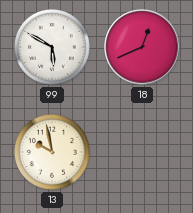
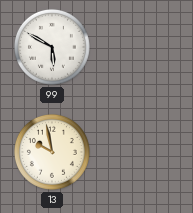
18: 12:41 -> none (142, 47)
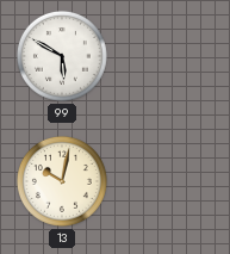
13: 9:58 -> 10:02 (62, 181)
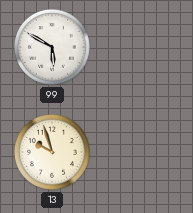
13: 10:02 -> 9:57 (52, 152)
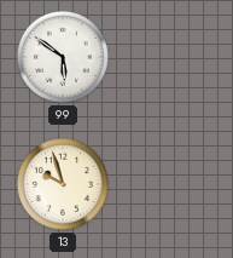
99: 5:50 -> 5:51 (63, 57)
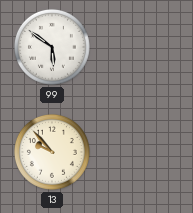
13: 9:57 -> 9:53 (52, 152)
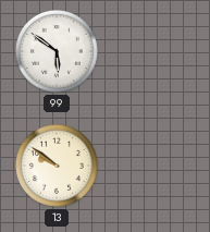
13: 9:53 -> 9:51 (57, 166)
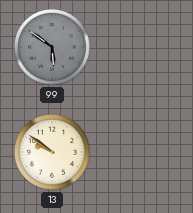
99 dial: white -> grey (52, 47)
